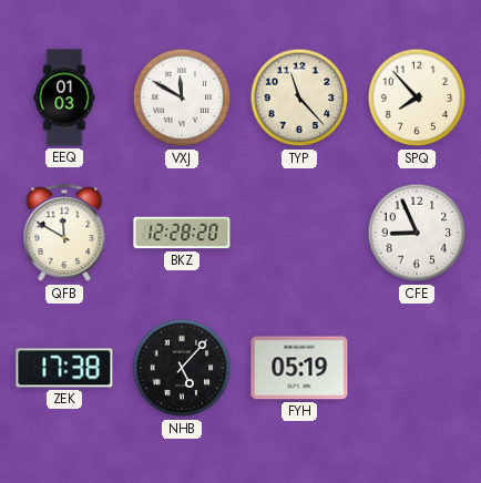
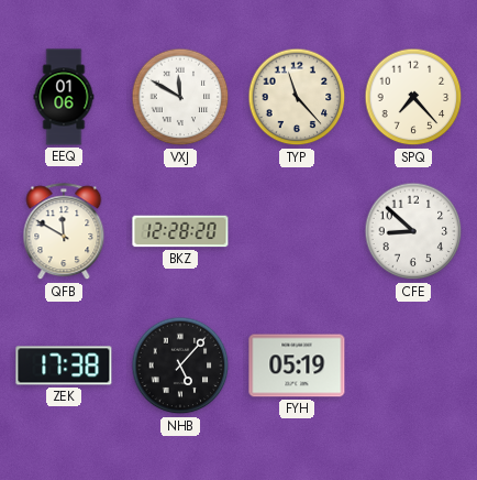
EEQ: 01:03 -> 01:06 (64, 97)
SPQ: 7:53 -> 7:23 (413, 97)
CFE: 8:56 -> 8:52 (413, 231)
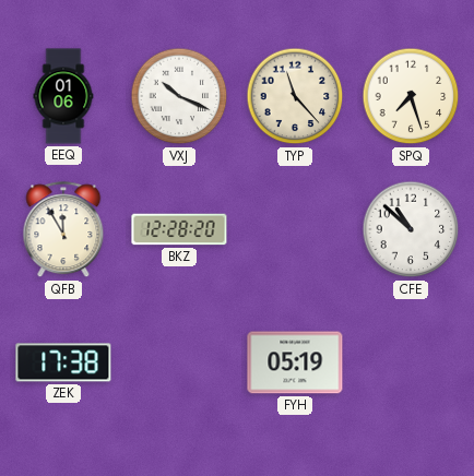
VXJ: 11:50 -> 10:19 (179, 96)
SPQ: 7:23 -> 7:27 (411, 96)
QFB: 11:50 -> 11:55 (63, 230)
CFE: 8:52 -> 10:52 (411, 229)
NHB: 5:07 -> none (180, 366)
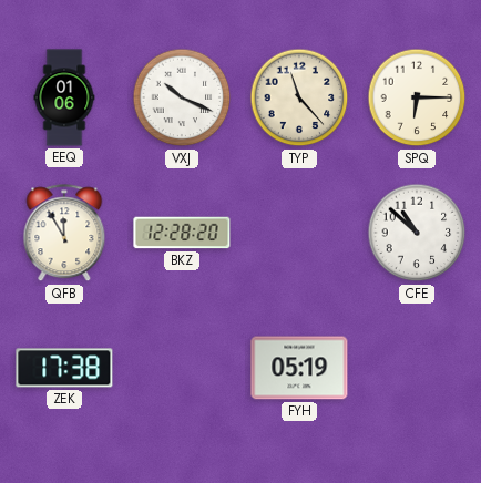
SPQ: 7:27 -> 6:15 (417, 97)
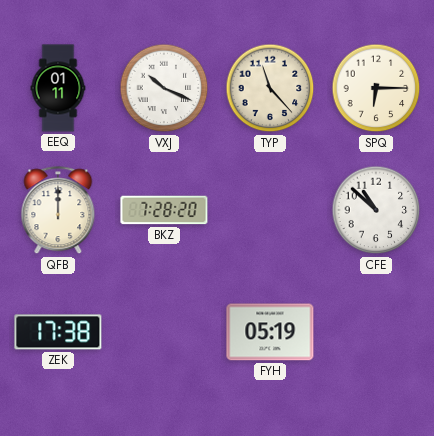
EEQ: 01:06 -> 01:11 (58, 88)
QFB: 11:55 -> 12:00 (58, 211)
BKZ: 12:28 -> 7:28 (164, 210)
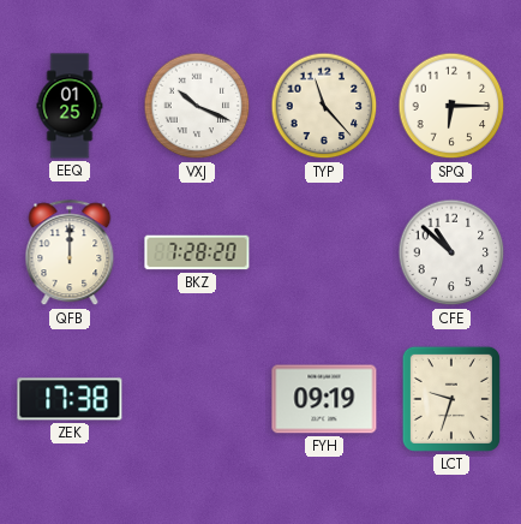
EEQ: 01:11 -> 01:25 (70, 106)
FYH: 05:19 -> 09:19 (324, 399)
LCT: none -> 9:33 (451, 399)
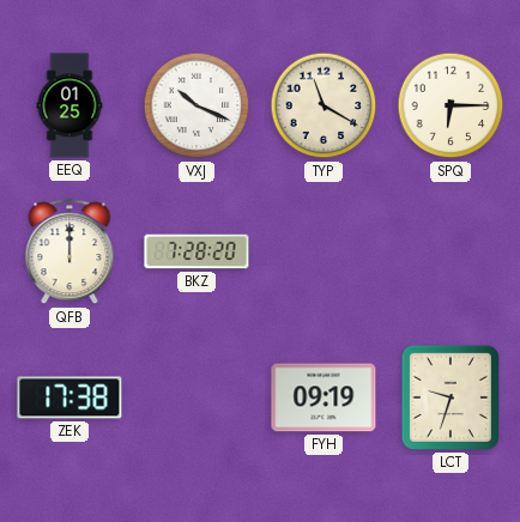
TYP: 11:23 -> 11:20 (324, 105)
CFE: 10:52 -> none (451, 252)
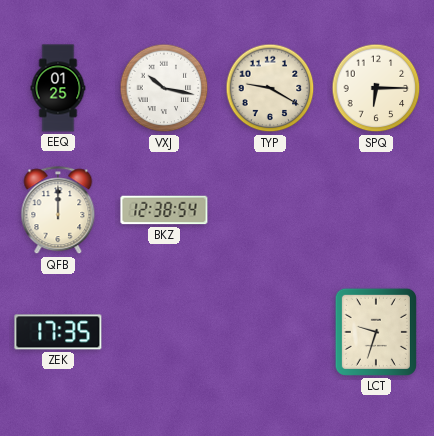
VXJ: 10:19 -> 10:17 (164, 88)
TYP: 11:20 -> 9:20 (270, 88)
BKZ: 7:28 -> 12:38 (164, 210)
ZEK: 17:38 -> 17:35 (58, 332)
FYH: 09:19 -> none (324, 397)
